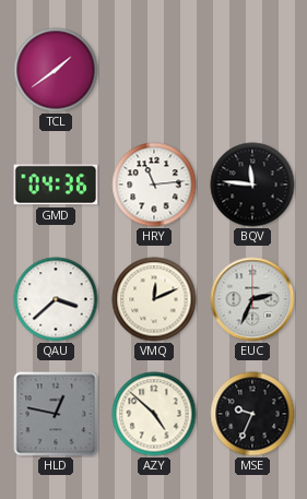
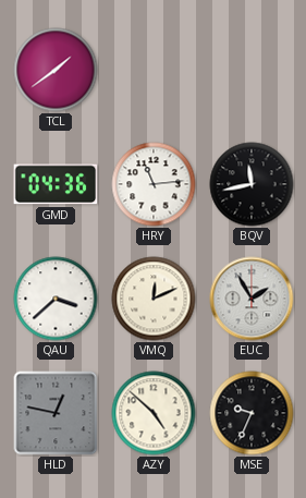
BQV: 11:46 -> 11:43 (252, 184)
EUC: 2:34 -> 1:55 (252, 299)
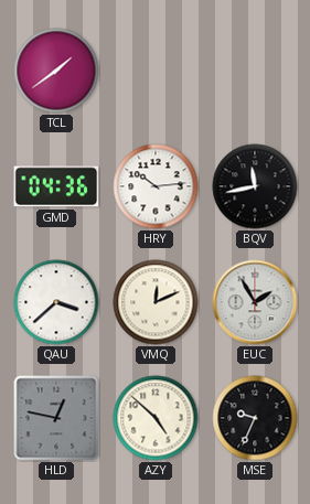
HRY: 11:14 -> 10:14 (156, 186)
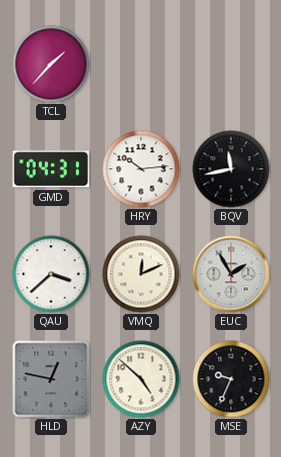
TCL: 1:39 -> 1:37 (51, 64)
GMD: 04:36 -> 04:31 (51, 169)
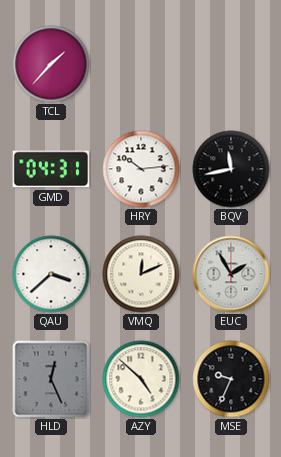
HLD: 12:47 -> 12:26 (51, 379)
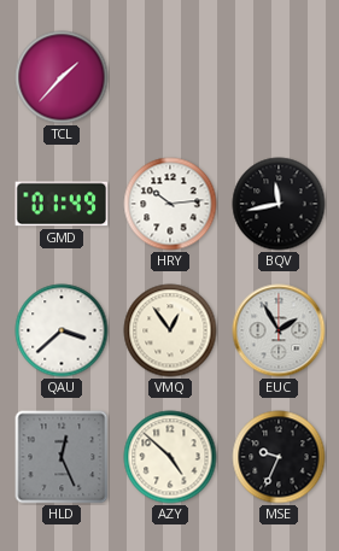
GMD: 04:31 -> 01:49 (62, 204)
VMQ: 12:11 -> 12:54 (170, 330)
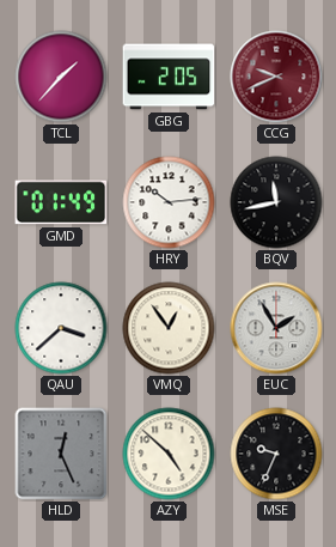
GBG: none -> 2:05 (169, 77)
CCG: none -> 9:41 (276, 77)
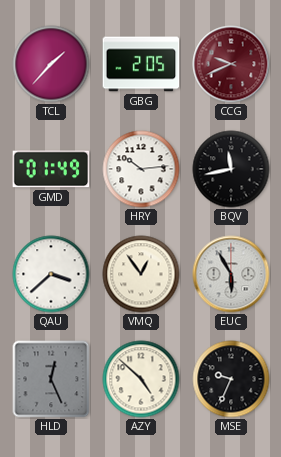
EUC: 1:55 -> 5:55 (231, 274)
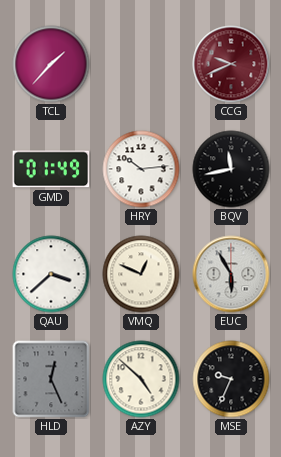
GBG: 2:05 -> none (141, 64)
VMQ: 12:54 -> 12:49 (141, 274)
